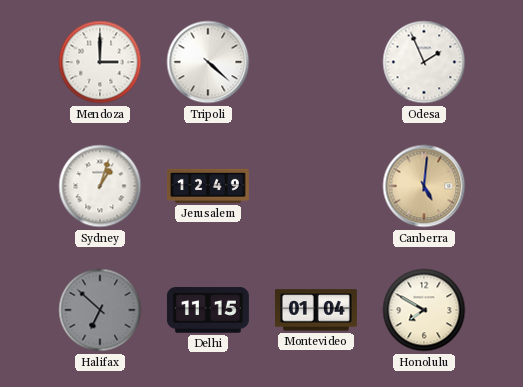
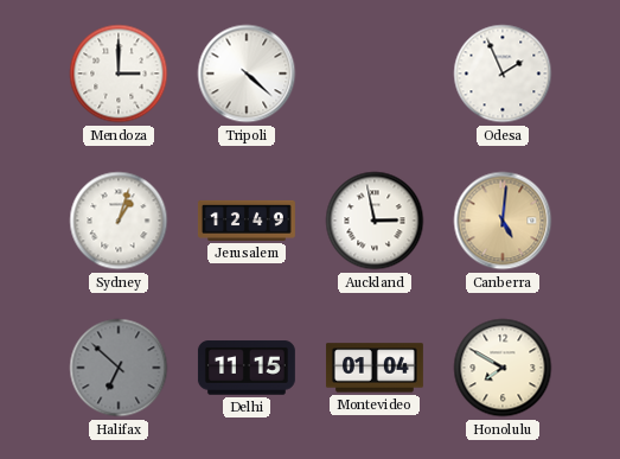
Auckland: none -> 2:58 (375, 221)
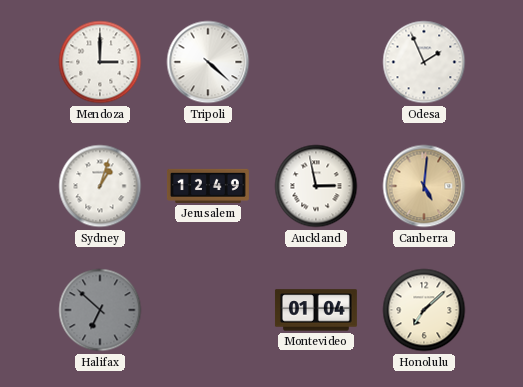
Delhi: 11:15 -> none (247, 368)
Honolulu: 7:50 -> 7:08 (424, 310)
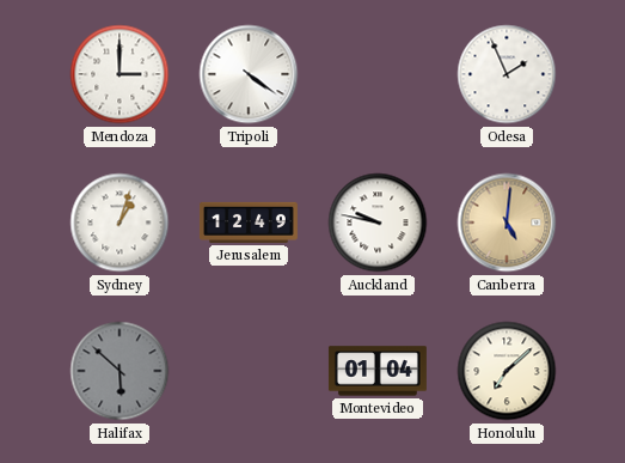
Tripoli: 4:22 -> 4:21 (249, 74)
Auckland: 2:58 -> 9:47 (378, 223)
Halifax: 6:52 -> 5:52 (120, 371)
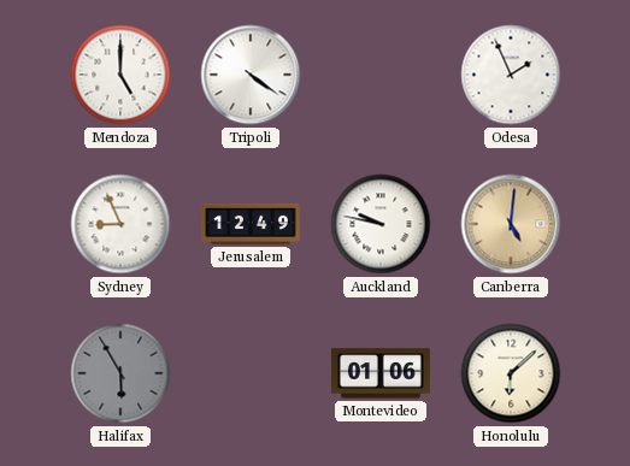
Mendoza: 3:00 -> 5:00 (120, 75)
Sydney: 1:03 -> 8:56 (120, 224)
Halifax: 5:52 -> 5:55 (120, 373)
Montevideo: 01:04 -> 01:06 (381, 373)
Honolulu: 7:08 -> 6:08 (511, 373)
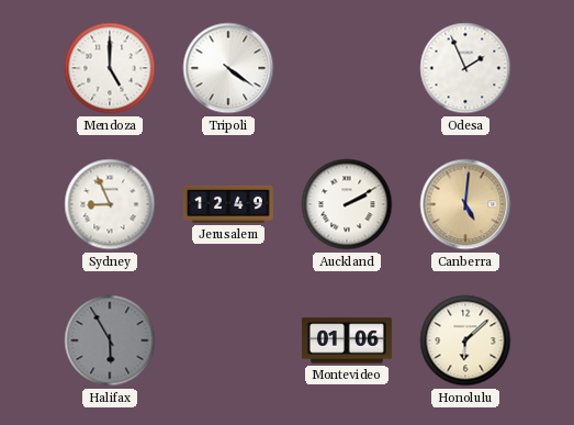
Auckland: 9:47 -> 2:10 (347, 204)
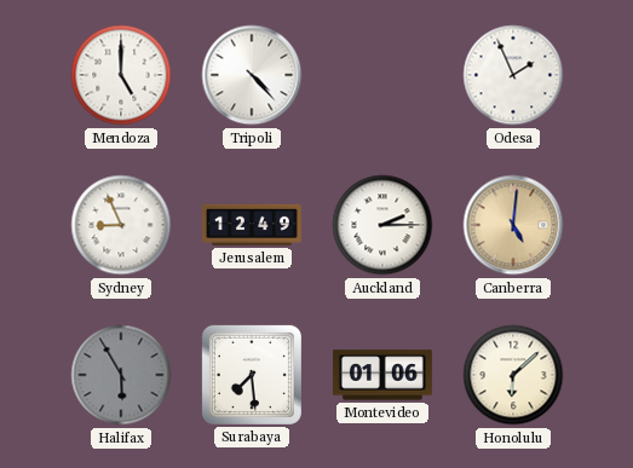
Tripoli: 4:21 -> 4:23 (252, 75)
Auckland: 2:10 -> 2:15 (382, 225)
Surabaya: none -> 7:29 (252, 375)
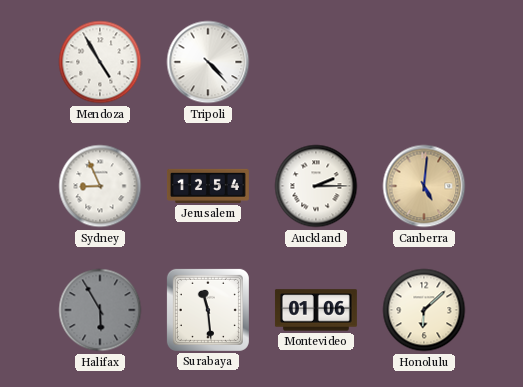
Mendoza: 5:00 -> 4:55 (100, 62)
Odesa: 1:56 -> none (513, 75)
Jerusalem: 12:49 -> 12:54 (208, 186)
Surabaya: 7:29 -> 11:29 (208, 310)
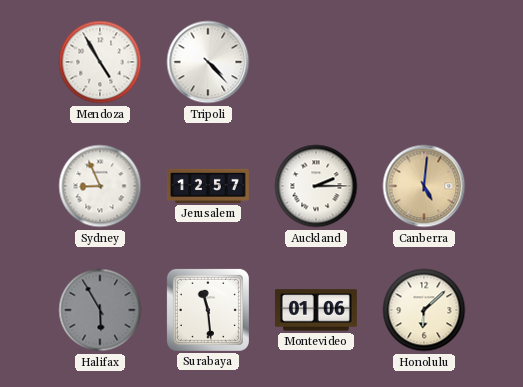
Jerusalem: 12:54 -> 12:57 (208, 186)
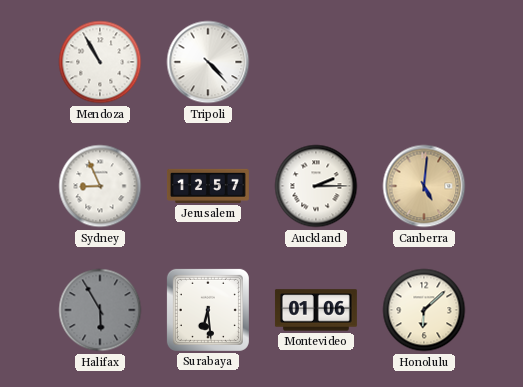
Mendoza: 4:55 -> 10:55 (100, 62)
Surabaya: 11:29 -> 6:29 (208, 310)
